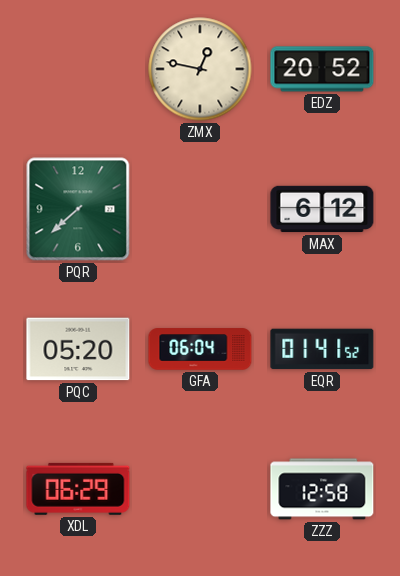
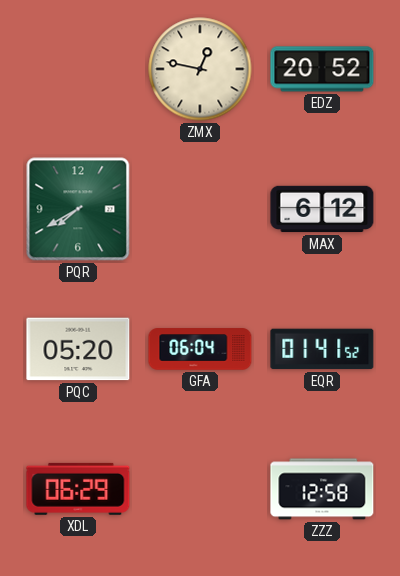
PQR: 7:38 -> 7:40 (78, 209)
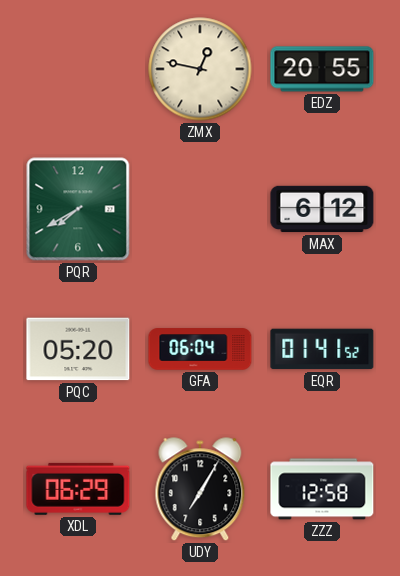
EDZ: 20:52 -> 20:55 (322, 69)
UDY: none -> 7:05 (200, 490)
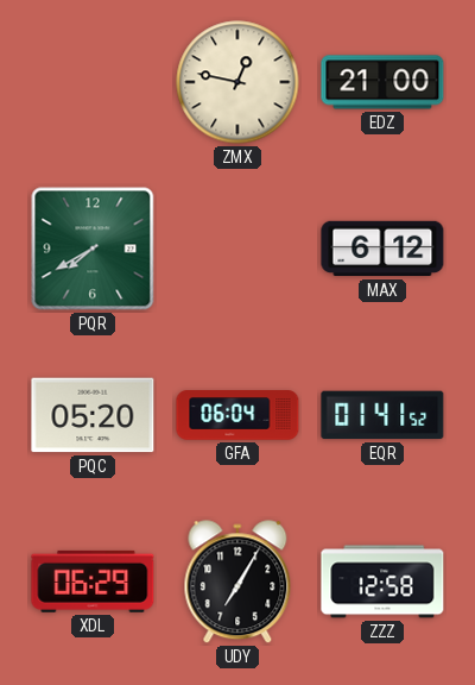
EDZ: 20:55 -> 21:00 (382, 82)
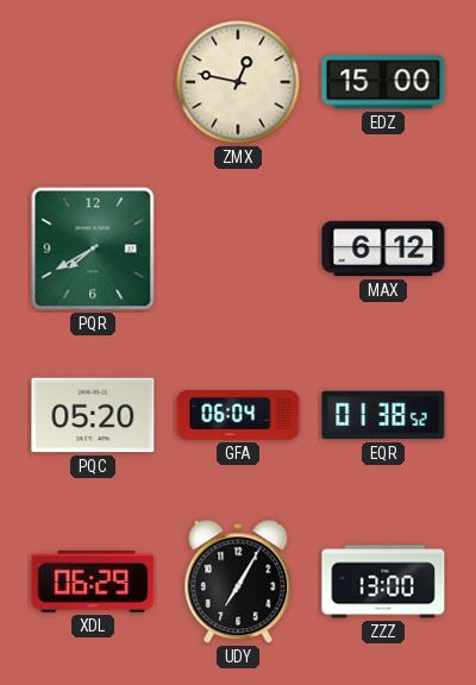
EDZ: 21:00 -> 15:00 (383, 82)
EQR: 01:41 -> 01:38 (383, 415)
ZZZ: 12:58 -> 13:00 (383, 582)
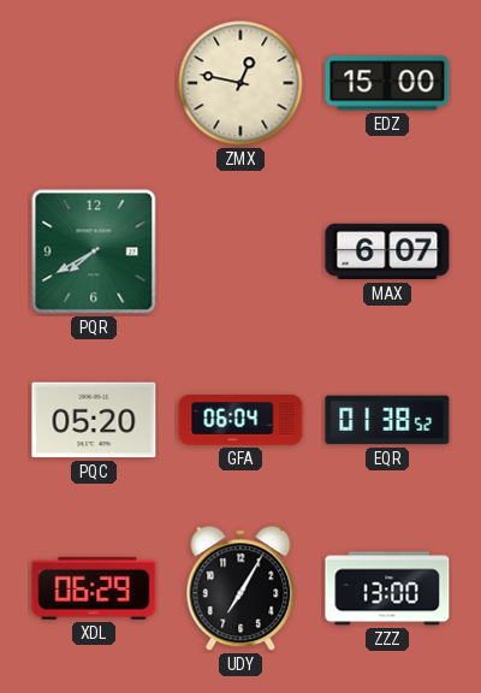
MAX: 6:12 -> 6:07 (387, 251)
